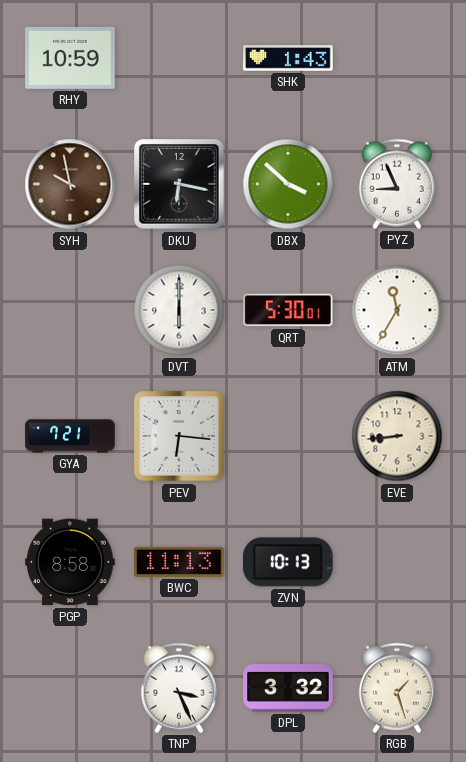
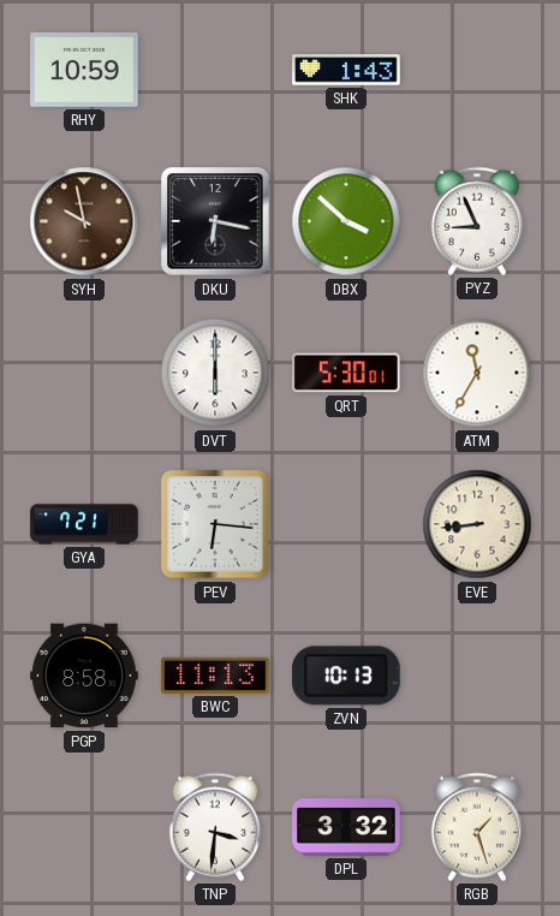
TNP: 3:26 -> 3:31 (215, 827)
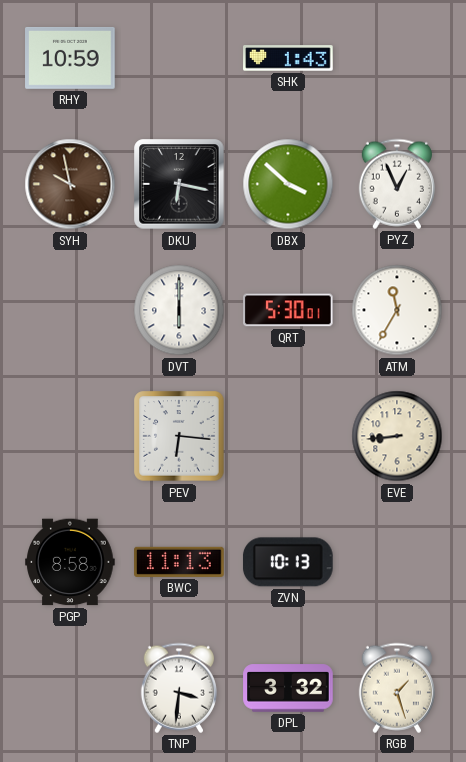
PYZ: 8:56 -> 12:56 (397, 184)
GYA: 7:21 -> none (84, 524)
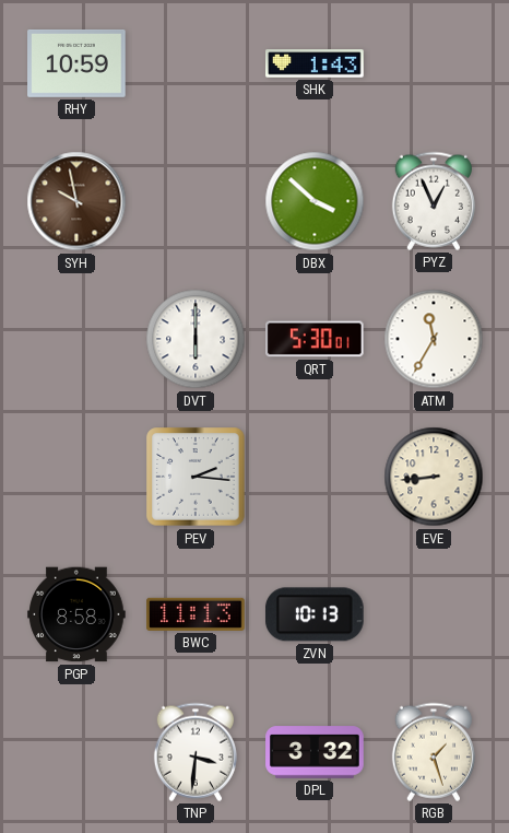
DKU: 6:17 -> none (179, 184)
PEV: 6:16 -> 2:16 (196, 477)
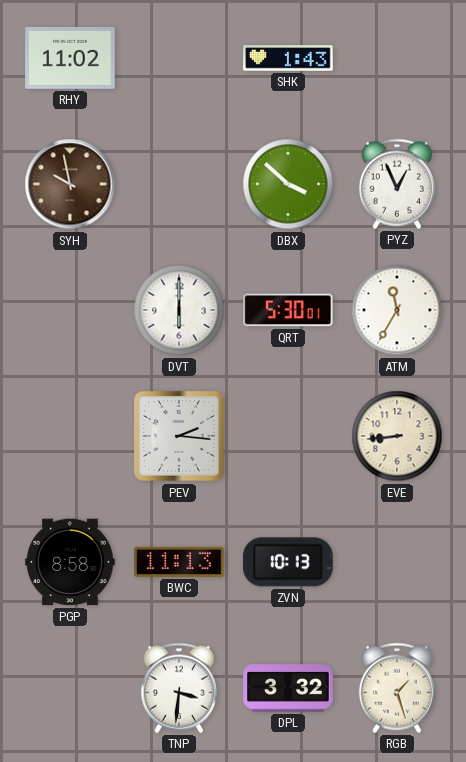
RHY: 10:59 -> 11:02 (70, 58)
